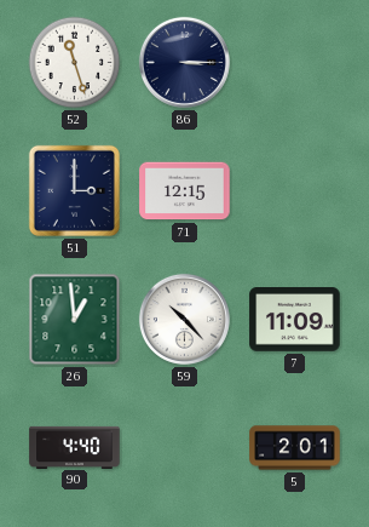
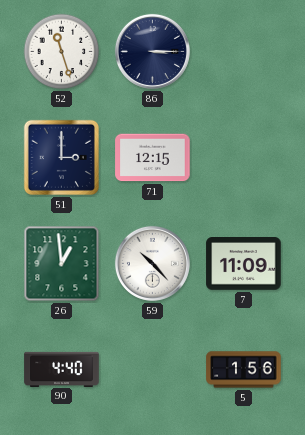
5: 2:01 -> 1:56 (244, 370)
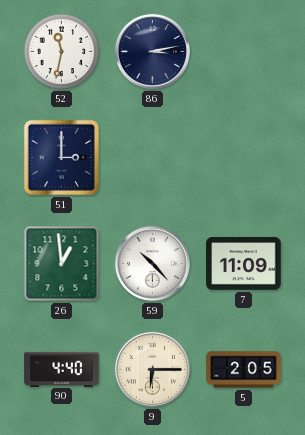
52: 11:27 -> 11:32 (62, 52)
86: 3:15 -> 3:13 (152, 51)
71: 12:15 -> none (153, 158)
9: none -> 6:15 (152, 369)
5: 1:56 -> 2:05 (244, 370)
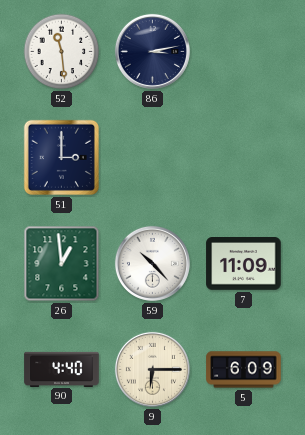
52: 11:32 -> 11:29 (62, 52)
5: 2:05 -> 6:09 (244, 370)
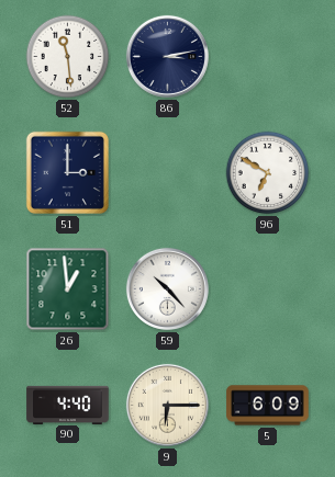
96: none -> 6:50 (268, 173)
7: 11:09 -> none (244, 264)
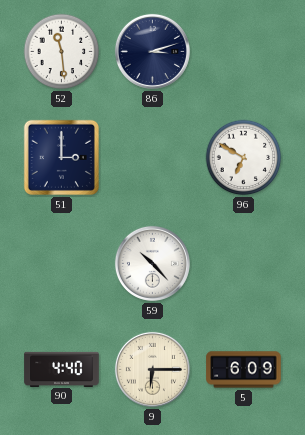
86: 3:13 -> 3:12 (152, 51)
26: 12:59 -> none (68, 289)
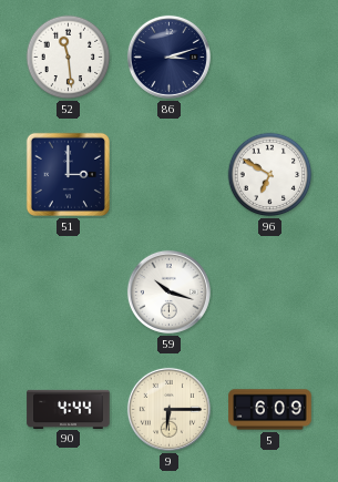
59: 10:23 -> 10:18 (168, 291)
90: 4:40 -> 4:44 (69, 409)
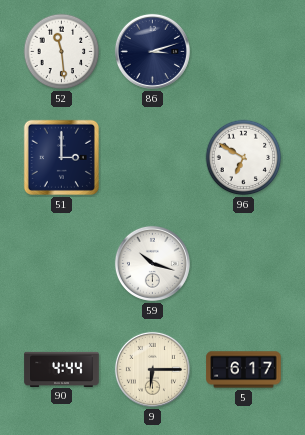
5: 6:09 -> 6:17 (244, 370)
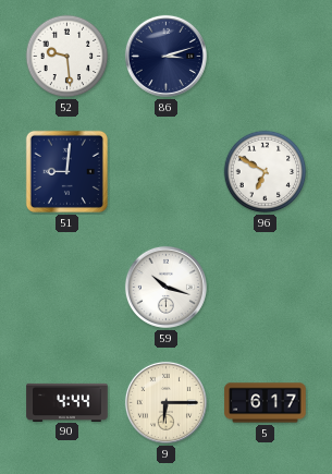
52: 11:29 -> 9:29 (67, 57)
51: 3:00 -> 9:01 (66, 171)
